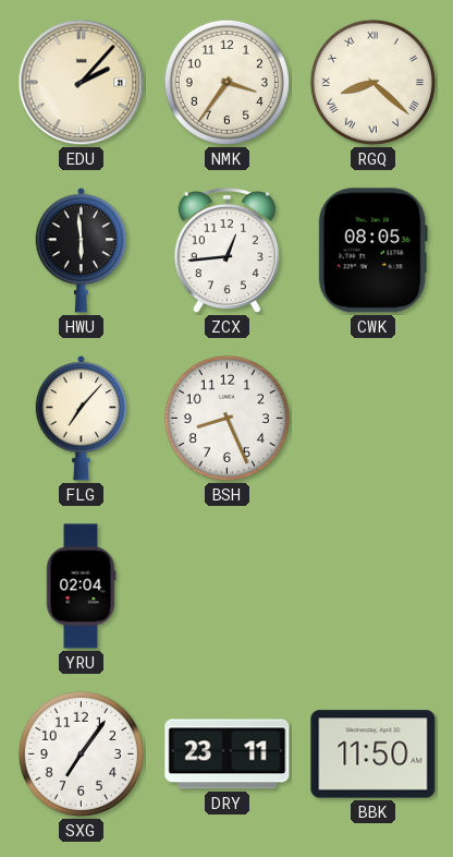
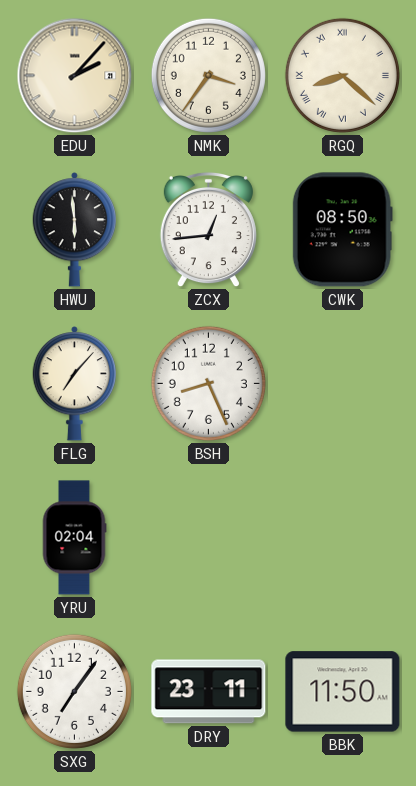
CWK: 08:05 -> 08:50 (342, 230)
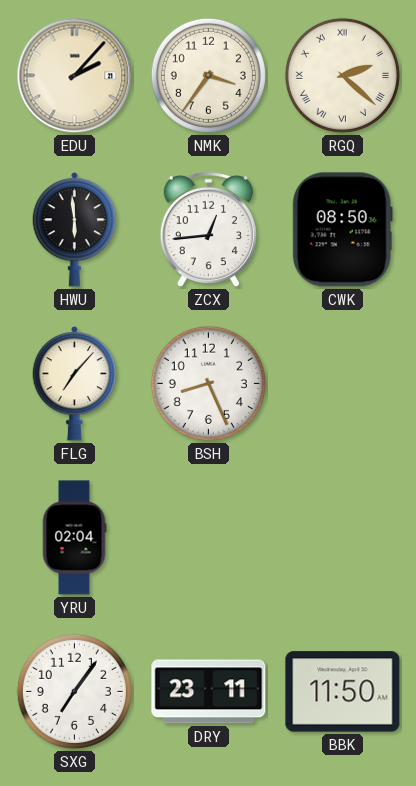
RGQ: 8:22 -> 2:22 (342, 75)
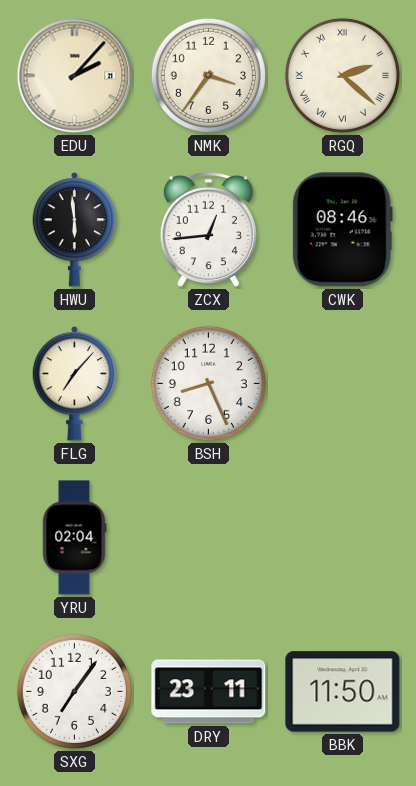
CWK: 08:50 -> 08:46 (342, 230)
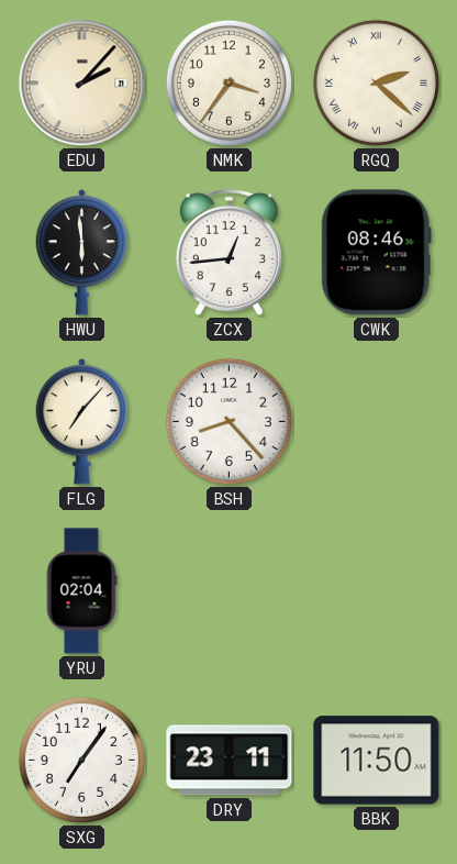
BSH: 8:26 -> 8:23 (228, 421)
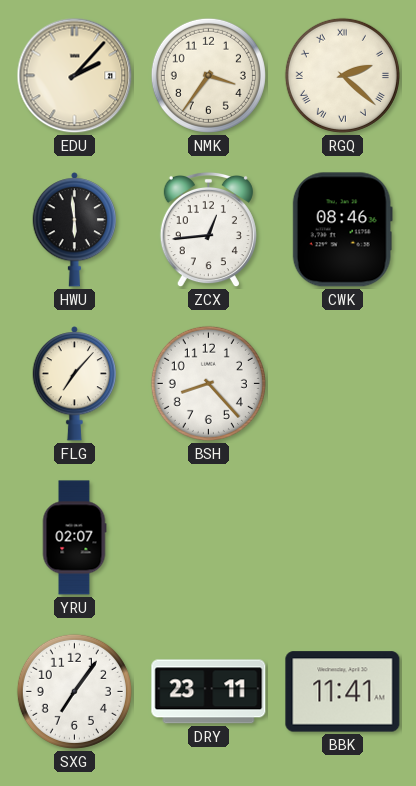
YRU: 02:04 -> 02:07 (74, 538)
BBK: 11:50 -> 11:41 (343, 692)
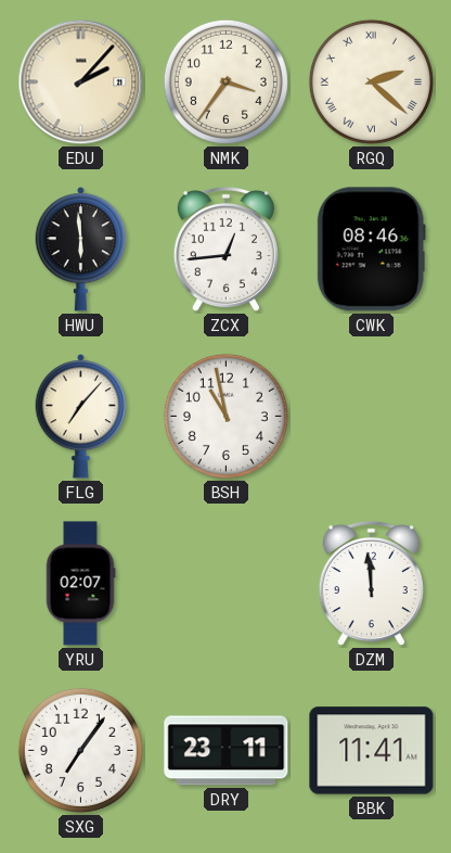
BSH: 8:23 -> 10:58 (225, 416)
DZM: none -> 11:59 (371, 584)
